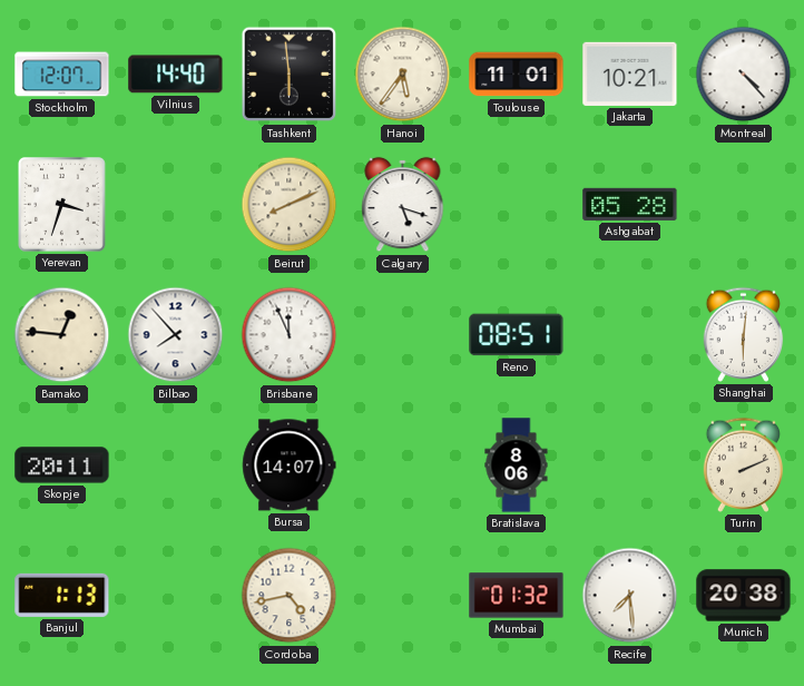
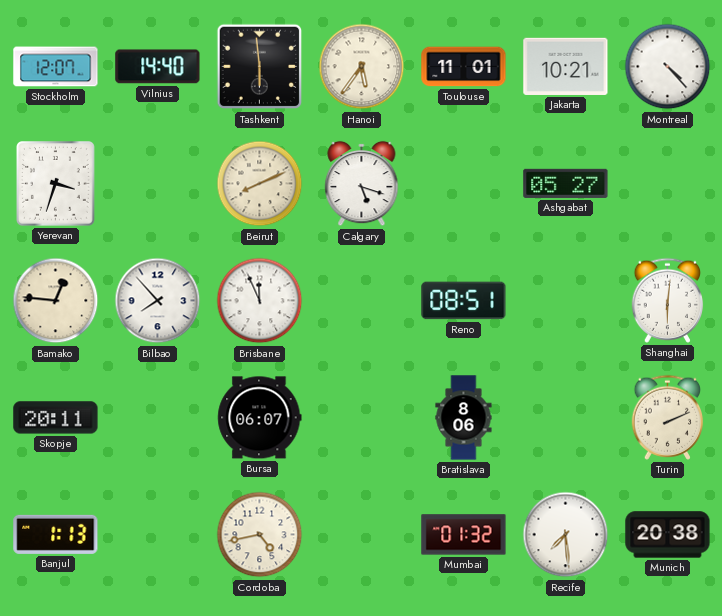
Ashgabat: 05:28 -> 05:27 (566, 183)
Bursa: 14:07 -> 06:07 (260, 418)
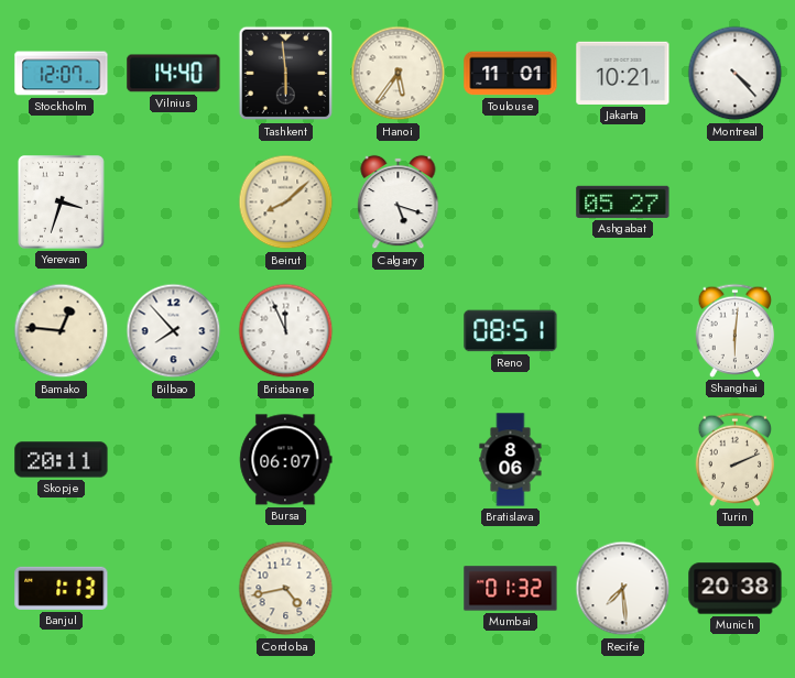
Beirut: 8:11 -> 8:08 (286, 203)
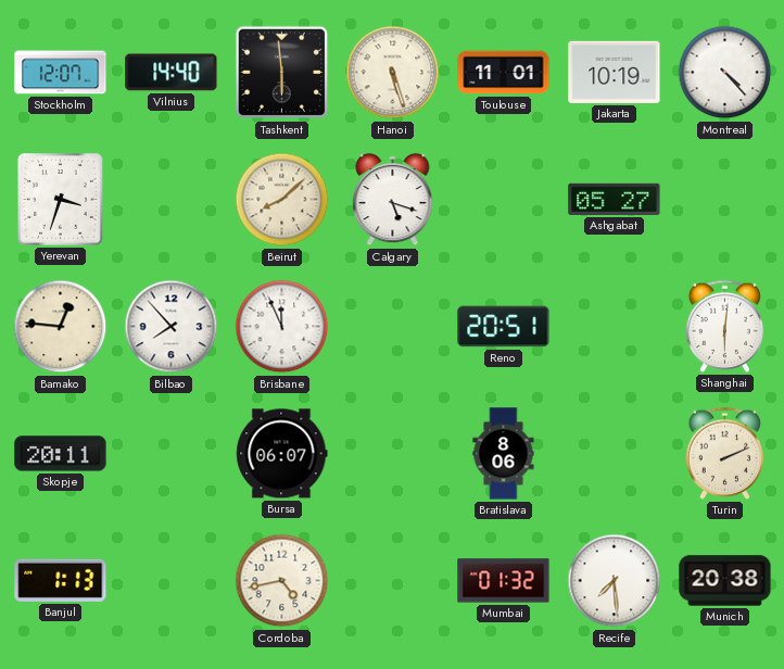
Hanoi: 5:36 -> 5:27 (393, 73)
Jakarta: 10:21 -> 10:19 (615, 72)
Reno: 08:51 -> 20:51 (504, 327)
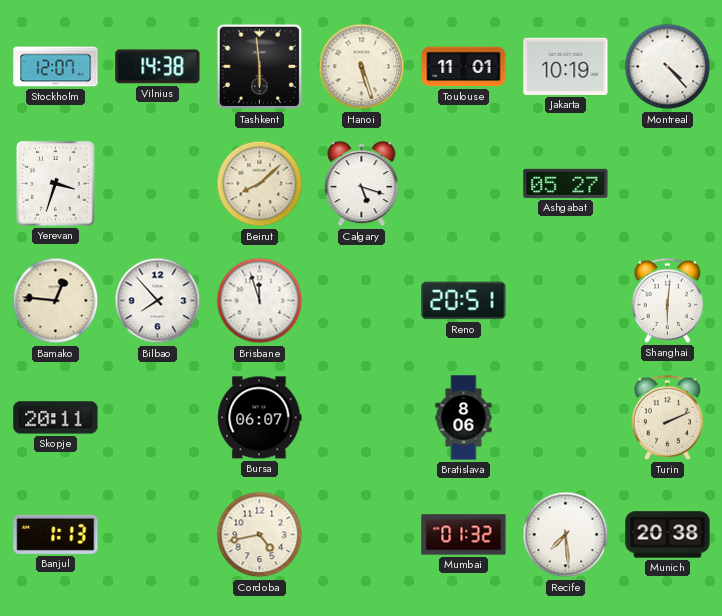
Vilnius: 14:40 -> 14:38 (158, 67)
Brisbane: 11:56 -> 11:57 (260, 301)
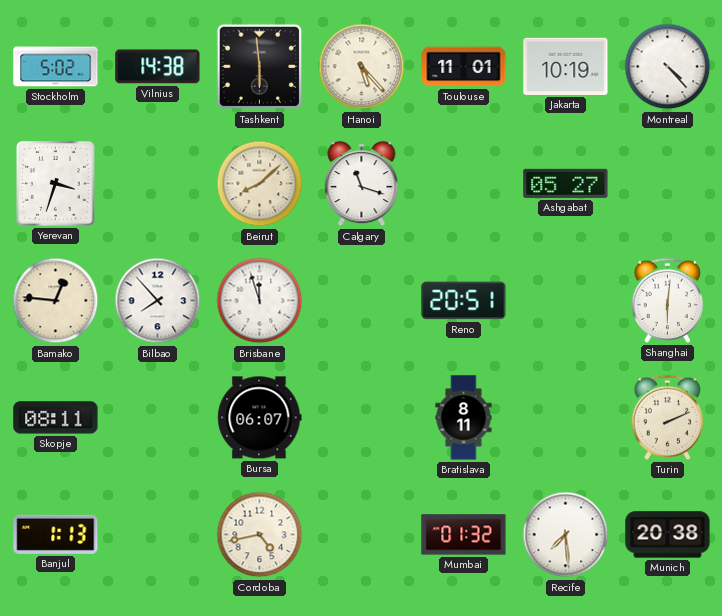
Stockholm: 12:07 -> 5:02 (56, 67)
Hanoi: 5:27 -> 5:23 (362, 67)
Calgary: 5:18 -> 11:18 (362, 184)
Skopje: 20:11 -> 08:11 (56, 418)
Bratislava: 8:06 -> 8:11 (464, 418)
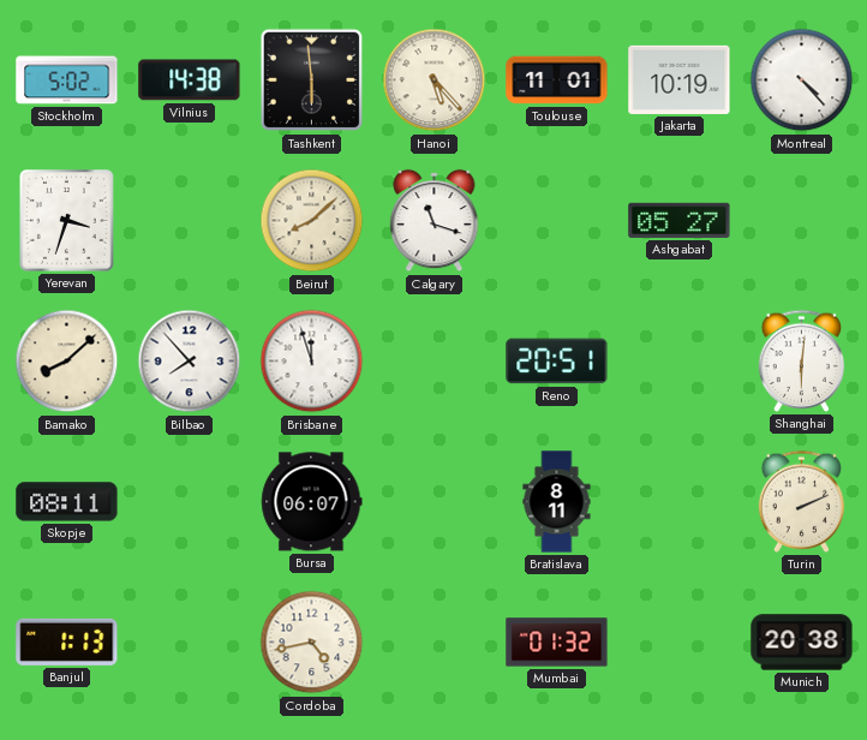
Bamako: 12:46 -> 8:08 (67, 362)
Recife: 7:29 -> none (566, 535)
